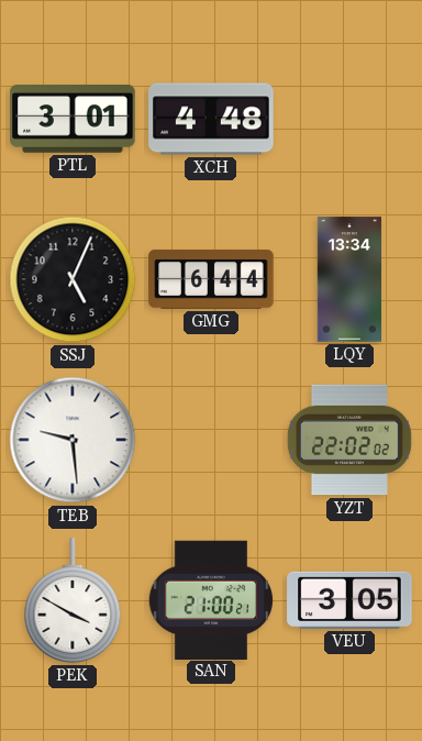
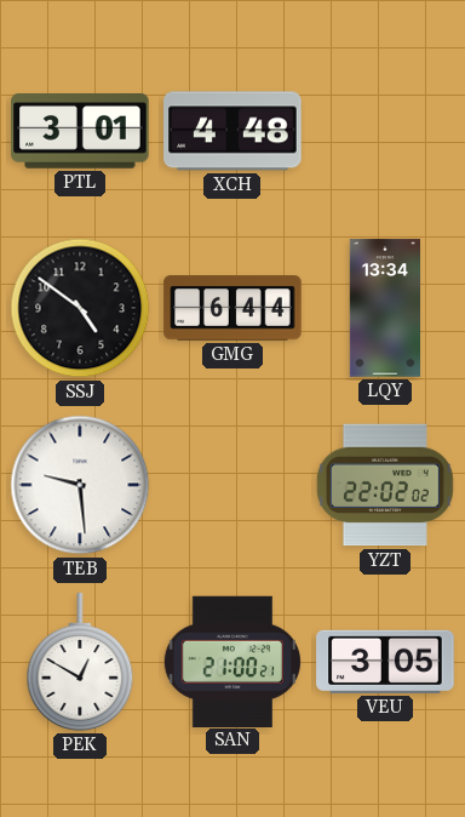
SSJ: 5:04 -> 4:51 (80, 308)
PEK: 3:50 -> 12:50 (80, 662)
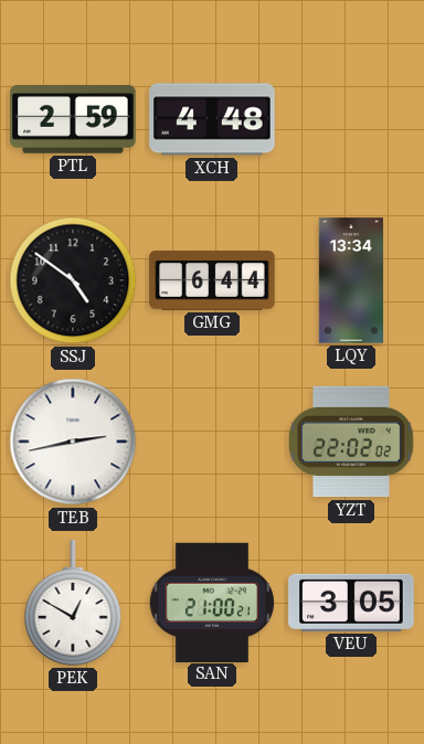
PTL: 3:01 -> 2:59 (73, 120)
TEB: 9:29 -> 2:43 (73, 442)
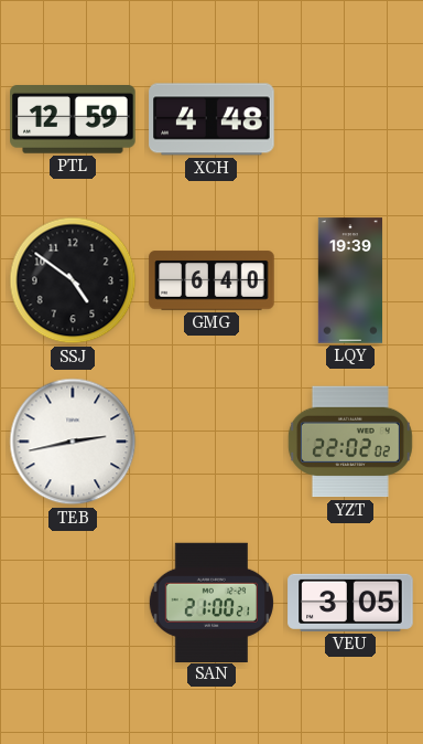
PTL: 2:59 -> 12:59 (73, 120)
GMG: 6:44 -> 6:40 (211, 280)
LQY: 13:34 -> 19:39 (349, 280)
PEK: 12:50 -> none (73, 603)
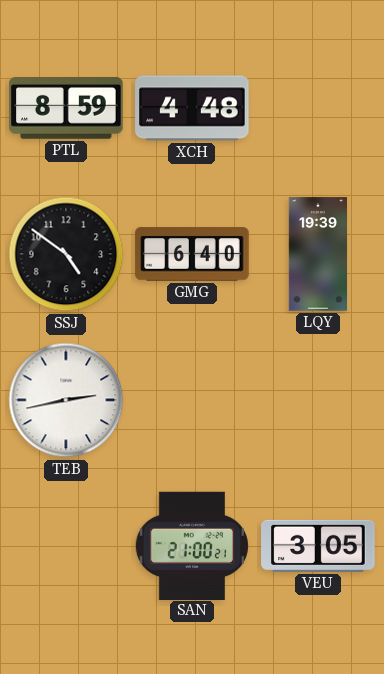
PTL: 12:59 -> 8:59 (66, 109)
YZT: 22:02 -> none (350, 442)
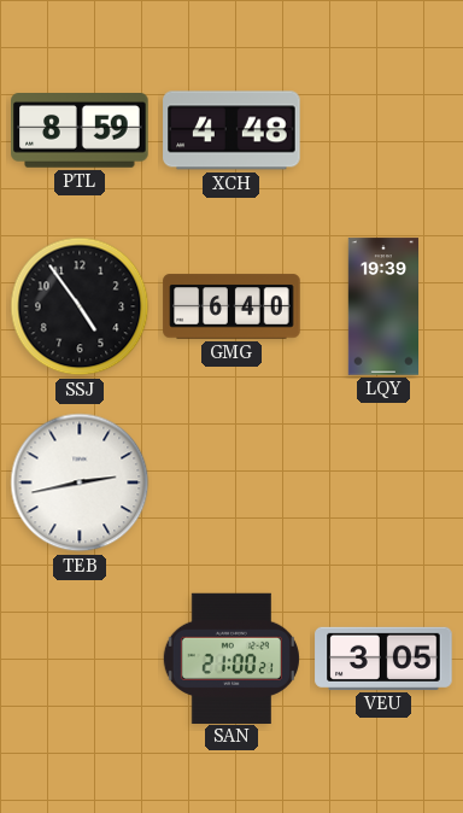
SSJ: 4:51 -> 4:54 (80, 306)
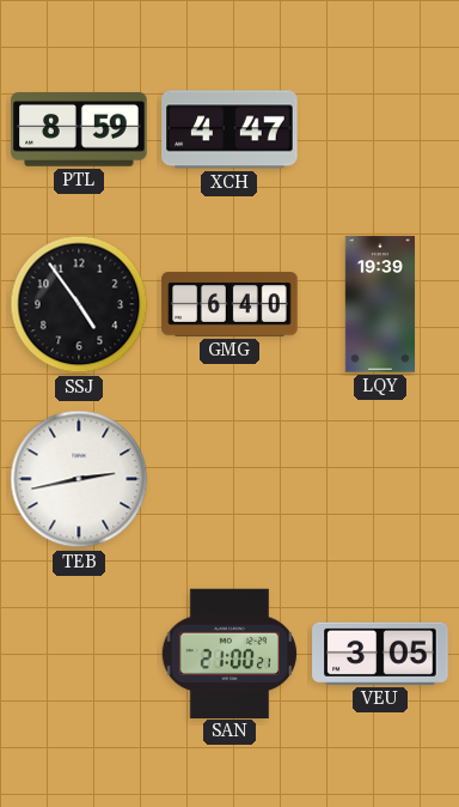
XCH: 4:48 -> 4:47 (229, 129)
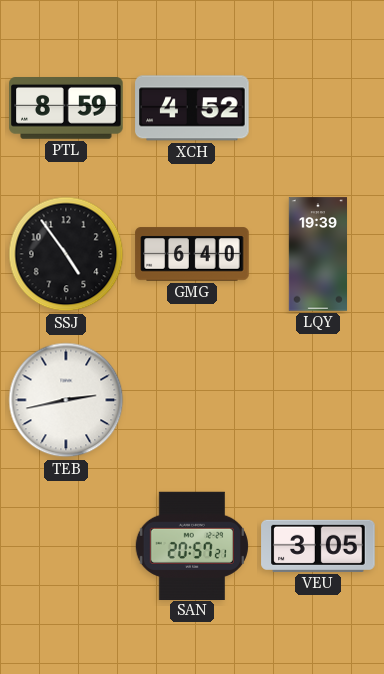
XCH: 4:47 -> 4:52 (192, 108)
SAN: 21:00 -> 20:57 (192, 545)
